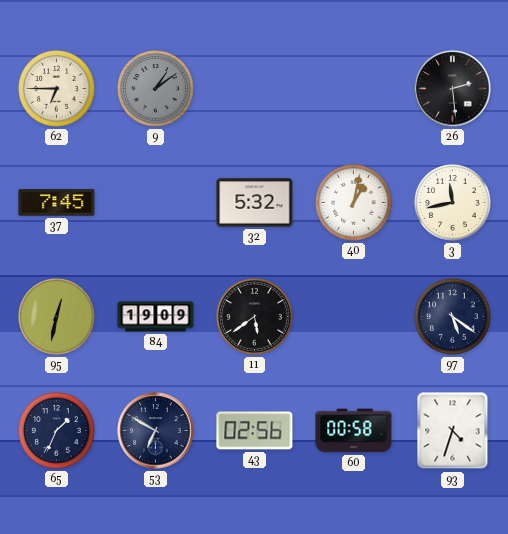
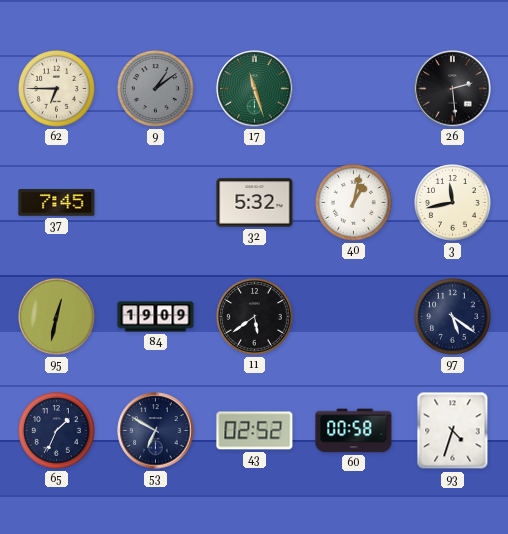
17: none -> 11:27 (255, 89)
43: 02:56 -> 02:52 (255, 431)
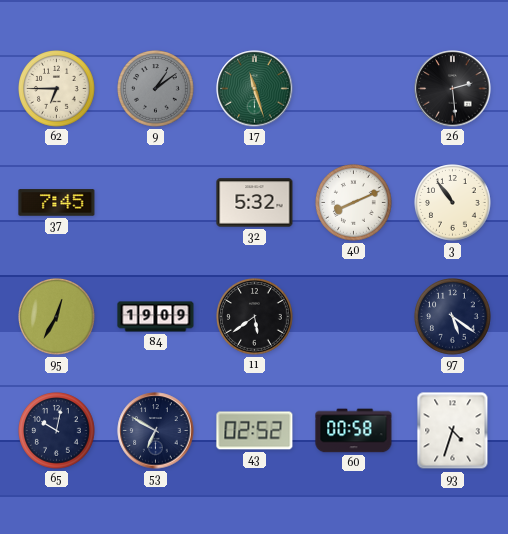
40: 1:02 -> 8:11 (354, 203)
3: 11:43 -> 10:54 (453, 203)
95: 12:32 -> 12:35 (57, 317)
65: 1:34 -> 10:02 (57, 431)
